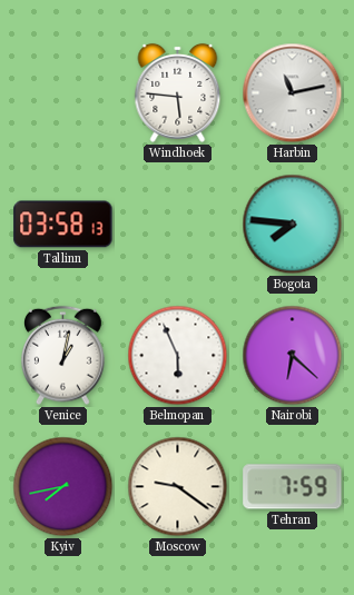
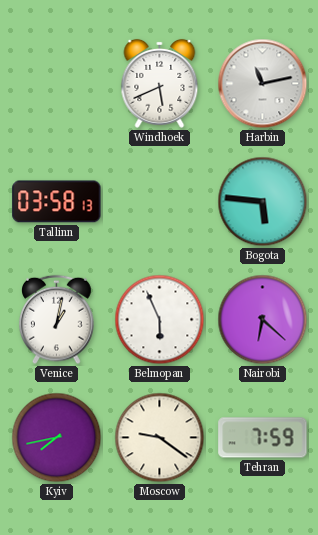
Windhoek: 5:46 -> 5:41 (160, 83)
Bogota: 7:46 -> 5:46 (263, 202)
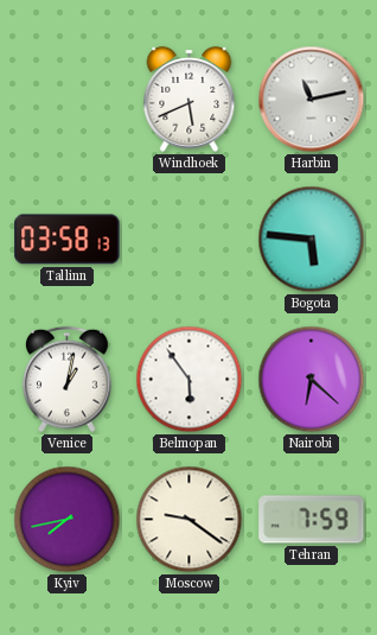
Belmopan: 5:56 -> 5:54 (190, 380)
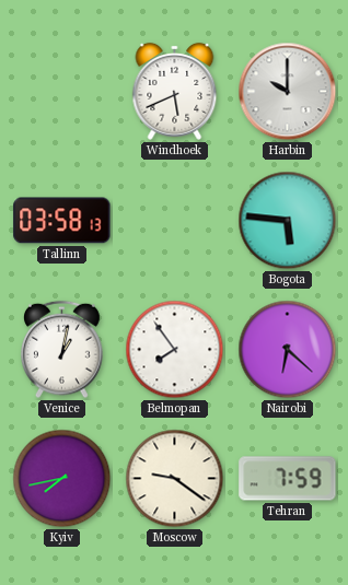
Harbin: 11:13 -> 10:00 (288, 92)
Belmopan: 5:54 -> 7:54 (175, 350)
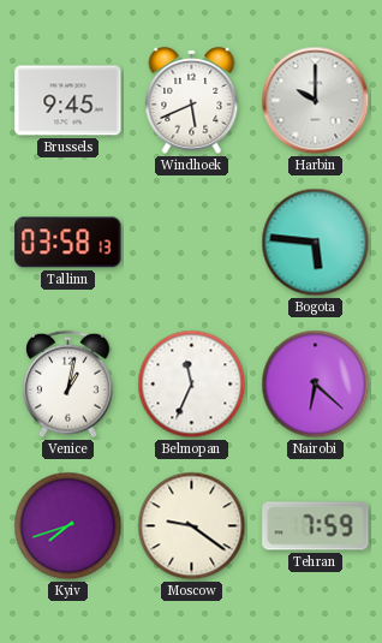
Brussels: none -> 9:45 (68, 101)
Belmopan: 7:54 -> 11:34 (192, 385)
Kyiv: 7:43 -> 7:42 (68, 526)
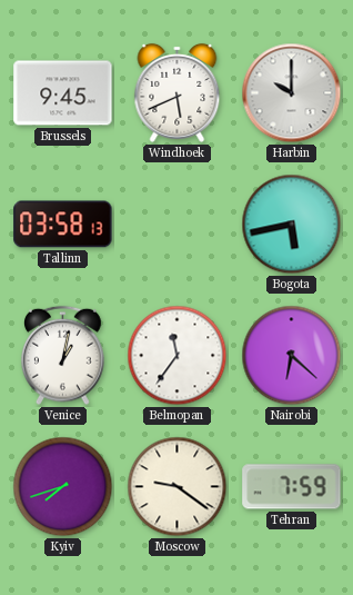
Bogota: 5:46 -> 5:43 (292, 225)
Belmopan: 11:34 -> 11:36 (178, 356)
